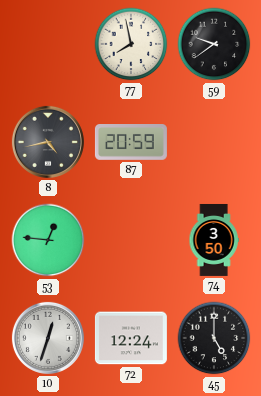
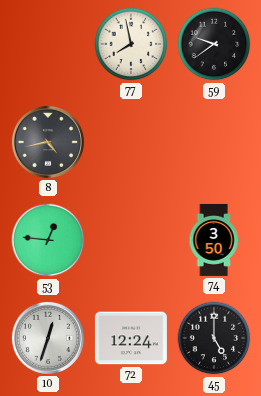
87: 20:59 -> none (131, 143)
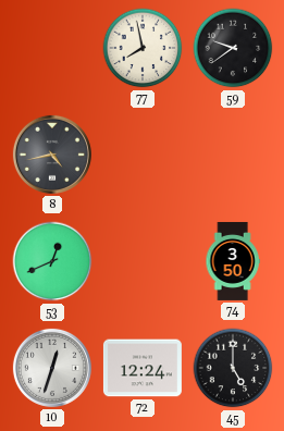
53: 12:46 -> 12:41 (52, 261)
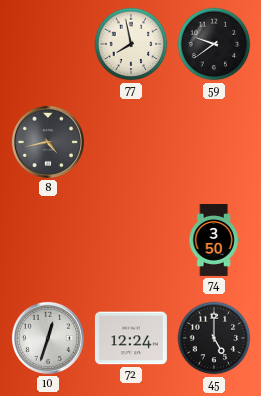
53: 12:41 -> none (52, 261)
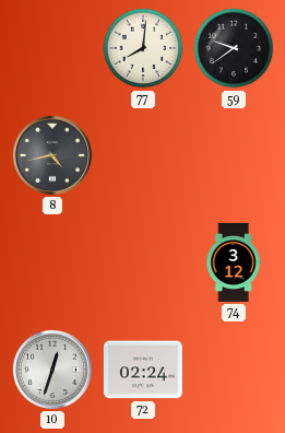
77: 7:58 -> 8:01 (143, 48)
74: 3:50 -> 3:12 (234, 262)
72: 12:24 -> 02:24 (143, 370)
45: 5:00 -> none (214, 338)
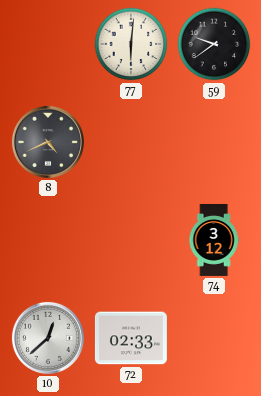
77: 8:01 -> 6:01 (131, 44)
8: 4:43 -> 4:41 (48, 142)
10: 12:33 -> 12:38 (48, 338)
72: 02:24 -> 02:33 (131, 338)
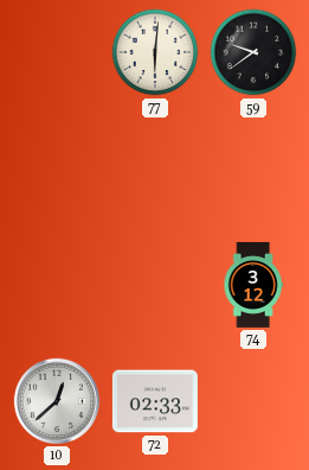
8: 4:41 -> none (48, 142)
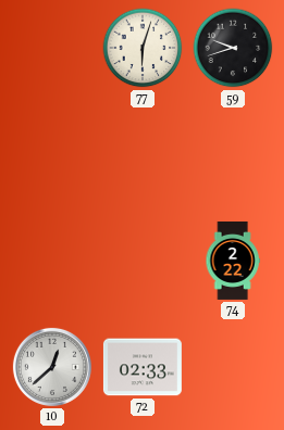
77: 6:01 -> 6:03 (143, 48)
59: 9:39 -> 9:42 (233, 48)
74: 3:12 -> 2:22 (233, 261)
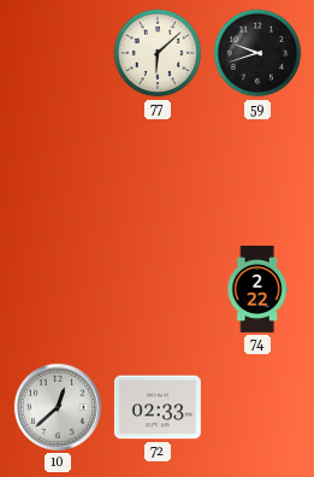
77: 6:03 -> 6:08 (158, 53)
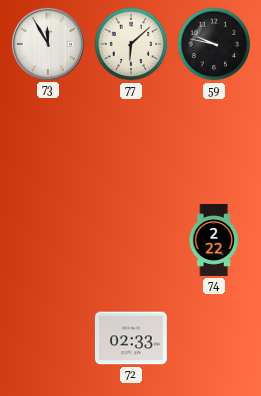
73: none -> 11:55 (48, 44)
59: 9:42 -> 9:47 (214, 44)
10: 12:38 -> none (58, 407)
